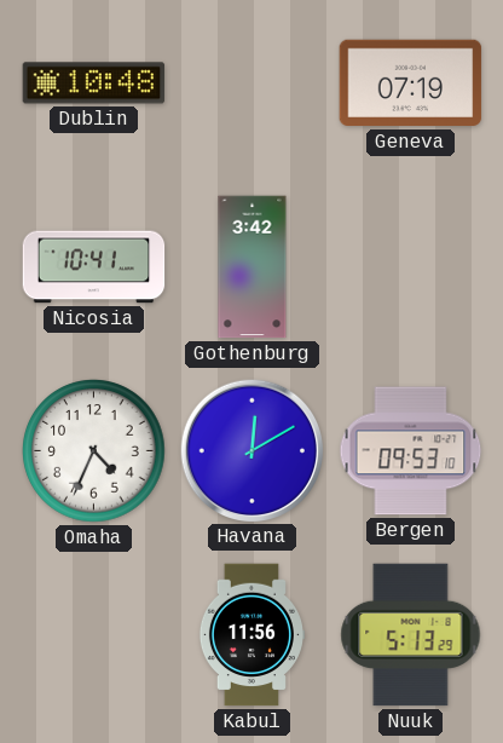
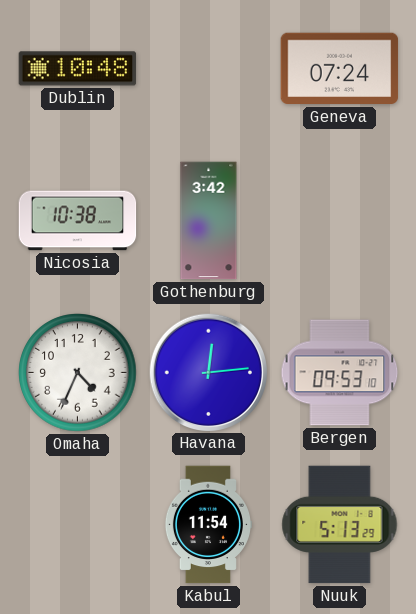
Geneva: 07:19 -> 07:24 (340, 69)
Nicosia: 10:41 -> 10:38 (78, 221)
Havana: 12:10 -> 12:14 (208, 372)
Kabul: 11:56 -> 11:54 (207, 525)
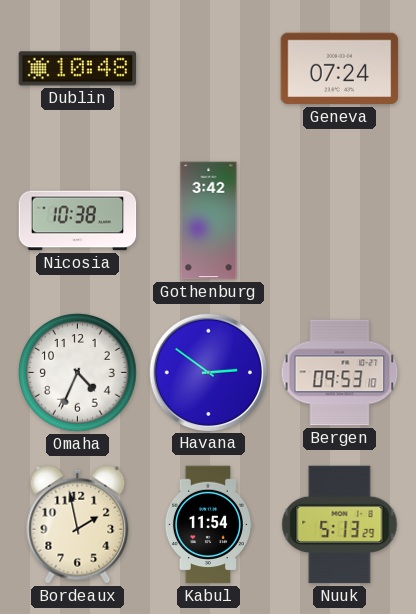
Havana: 12:14 -> 2:51 (208, 372)
Bordeaux: none -> 1:58 (78, 524)
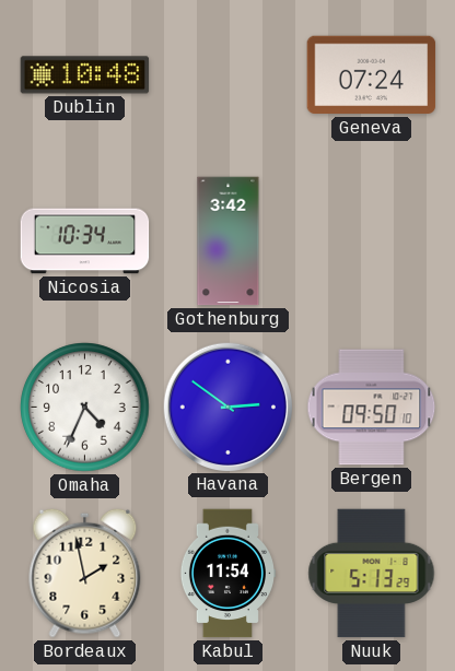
Nicosia: 10:38 -> 10:34 (85, 242)
Bergen: 09:53 -> 09:50 (372, 408)
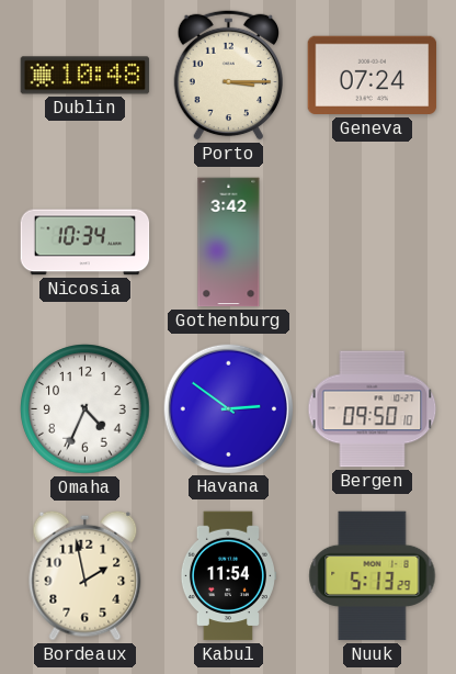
Porto: none -> 3:15 (228, 75)
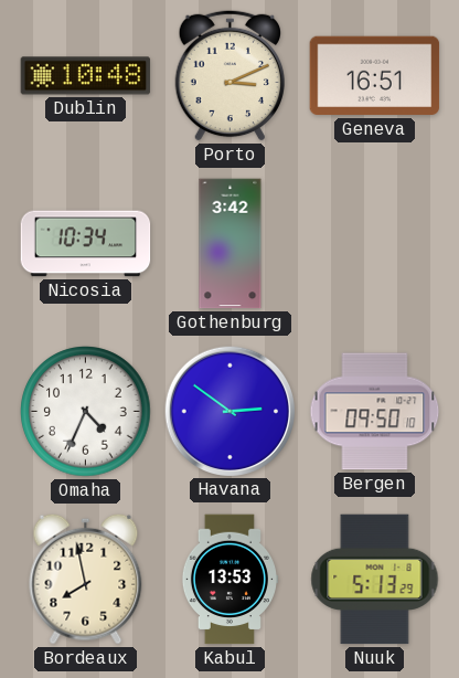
Porto: 3:15 -> 3:11 (229, 75)
Geneva: 07:24 -> 16:51 (375, 76)
Bordeaux: 1:58 -> 7:58 (86, 579)
Kabul: 11:54 -> 13:53 (228, 580)
